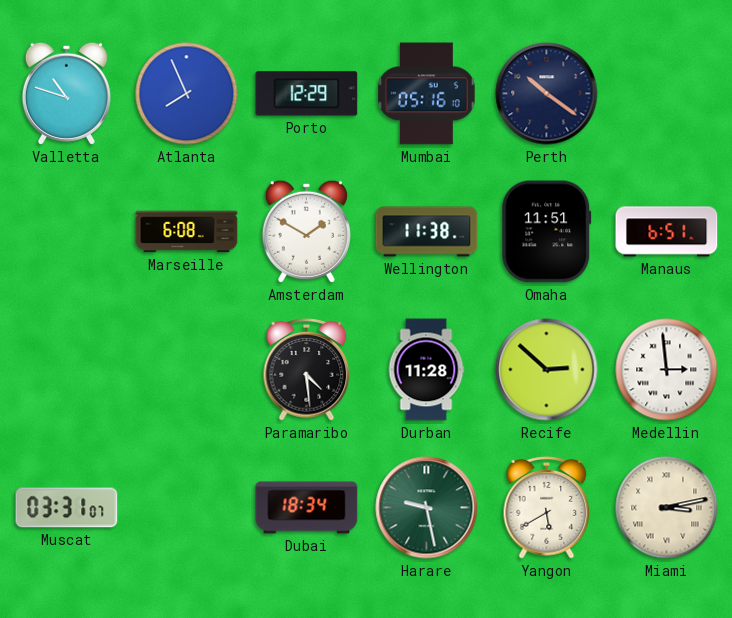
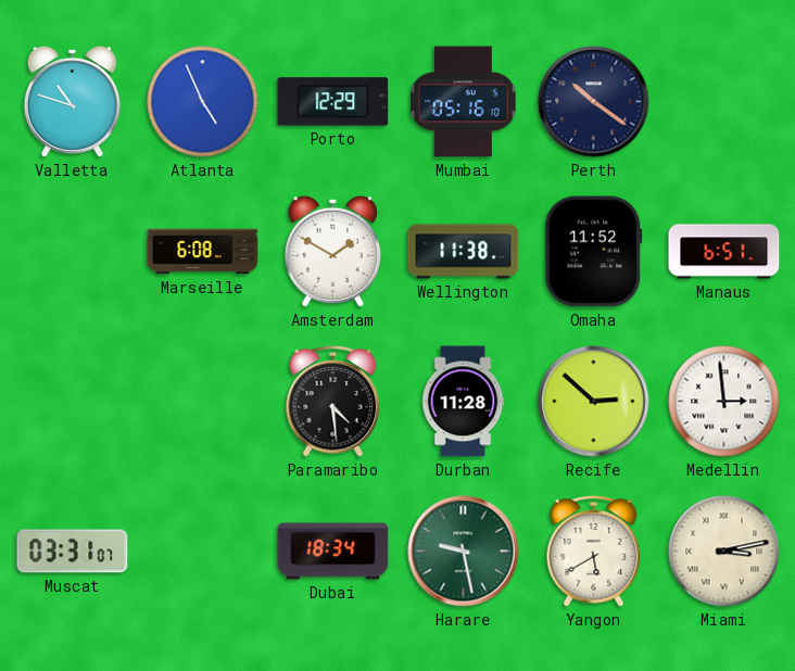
Atlanta: 7:56 -> 4:56 (203, 102)
Omaha: 11:51 -> 11:52 (594, 252)
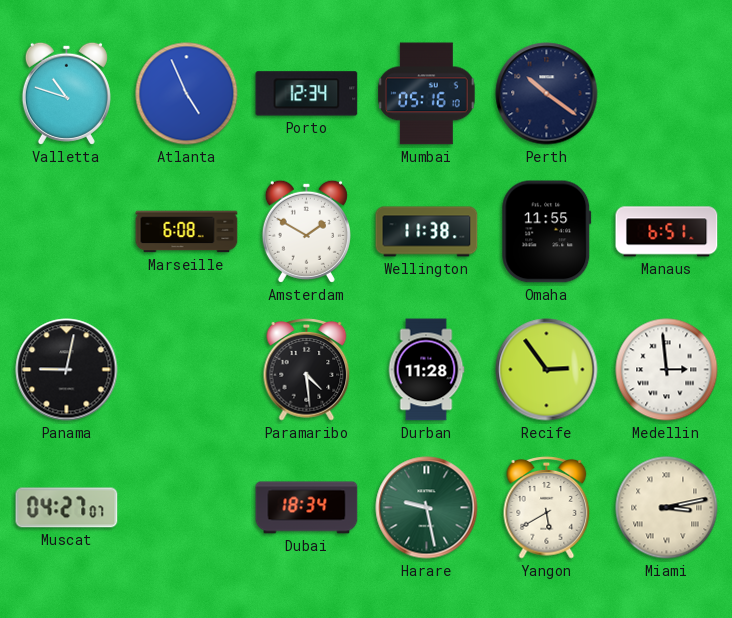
Porto: 12:29 -> 12:34 (307, 94)
Omaha: 11:52 -> 11:55 (547, 232)
Panama: none -> 9:02 (67, 370)
Recife: 2:52 -> 2:54 (547, 370)
Muscat: 03:31 -> 04:27 (67, 508)
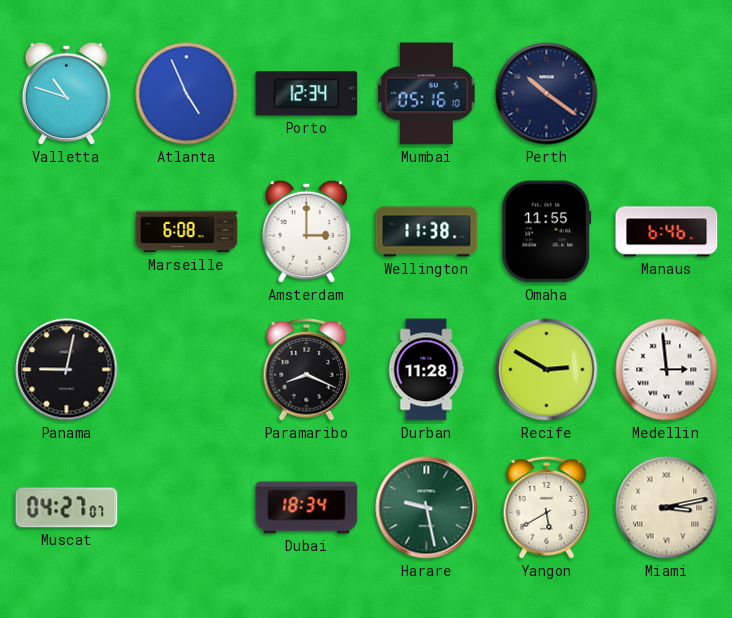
Amsterdam: 1:50 -> 3:00 (306, 231)
Manaus: 6:51 -> 6:46 (667, 232)
Paramaribo: 4:29 -> 8:19 (307, 370)
Recife: 2:54 -> 2:50 (547, 370)
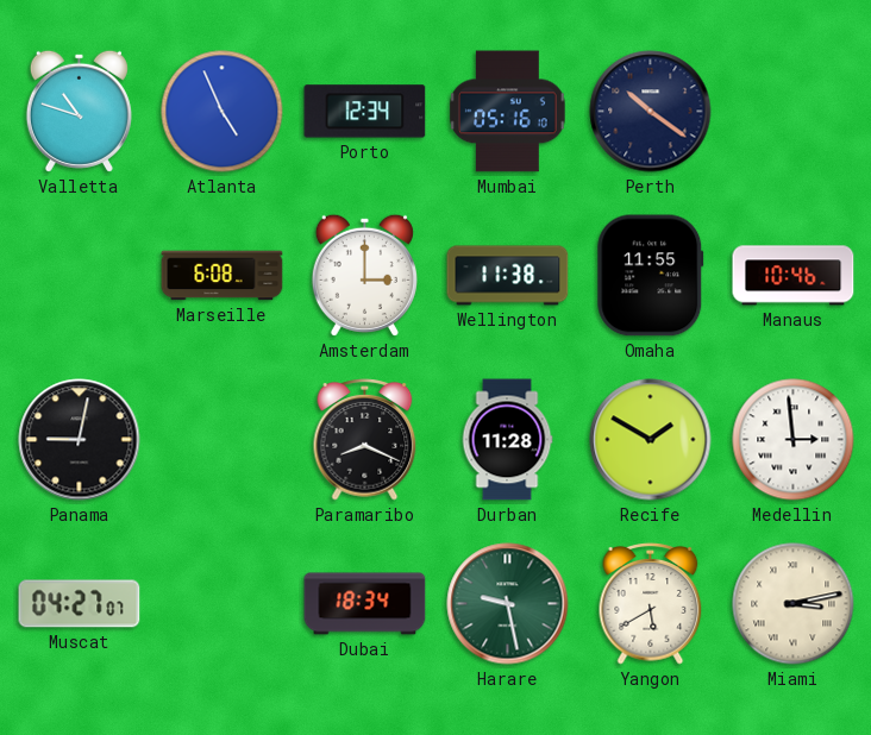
Manaus: 6:46 -> 10:46 (794, 276)
Recife: 2:50 -> 1:50 (651, 440)
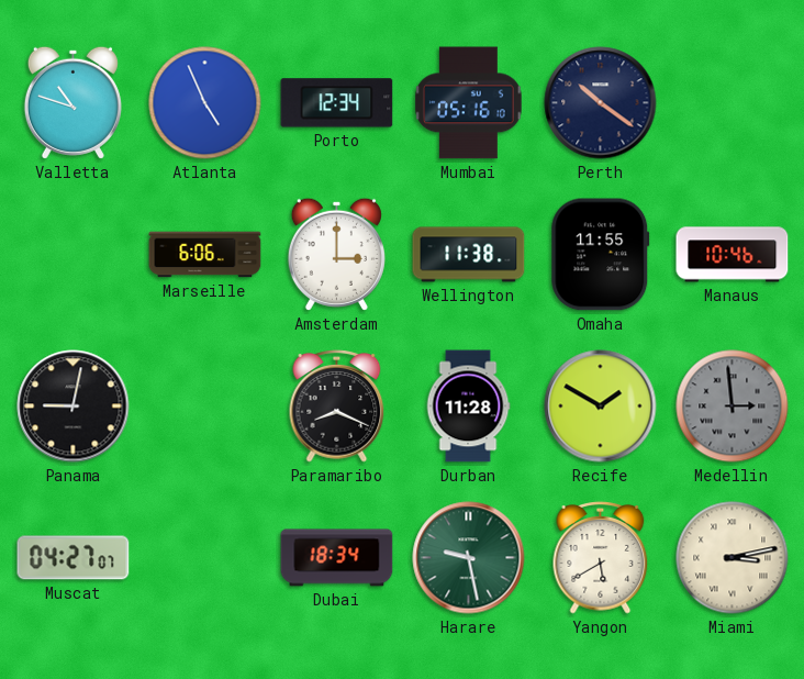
Marseille: 6:08 -> 6:06 (205, 255)
Medellin dial: white -> grey (733, 407)
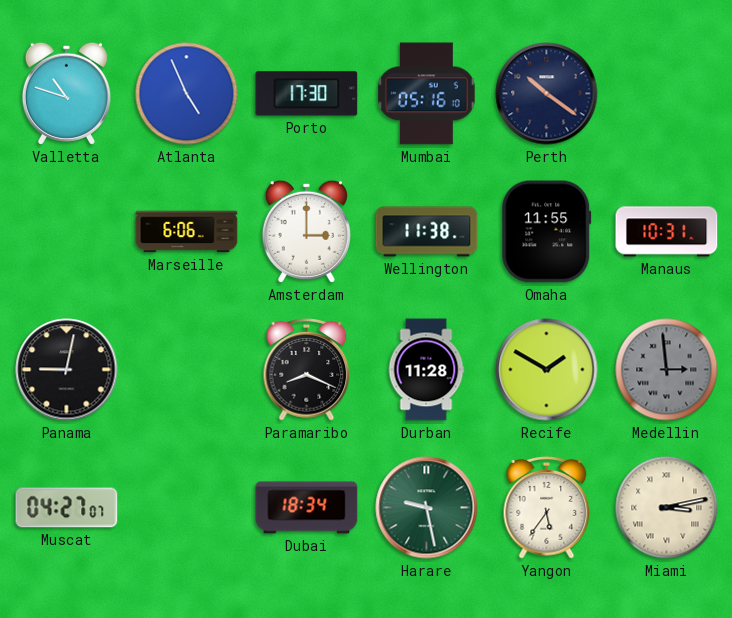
Porto: 12:34 -> 17:30 (307, 94)
Manaus: 10:46 -> 10:31 (667, 232)
Yangon: 5:40 -> 5:36 (547, 508)
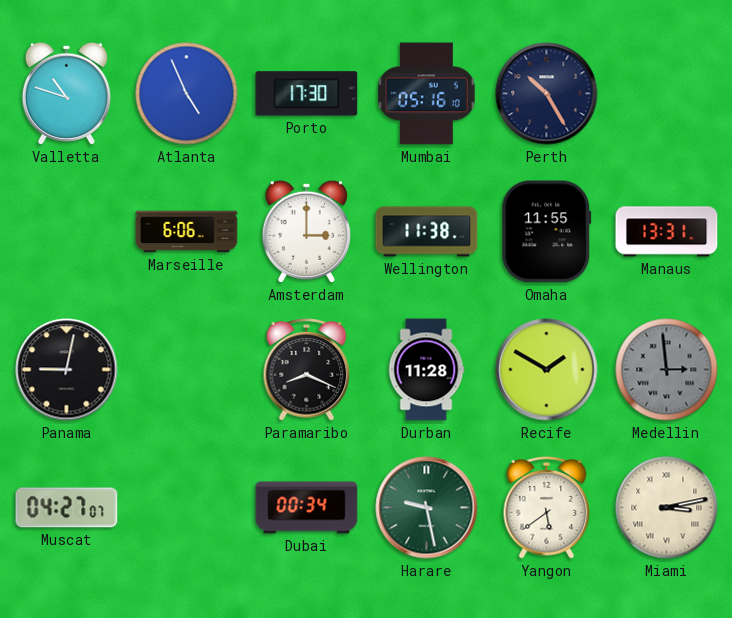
Perth: 10:21 -> 10:25 (547, 94)
Manaus: 10:31 -> 13:31 (667, 232)
Dubai: 18:34 -> 00:34 (307, 508)
Yangon: 5:36 -> 5:39 (547, 508)
